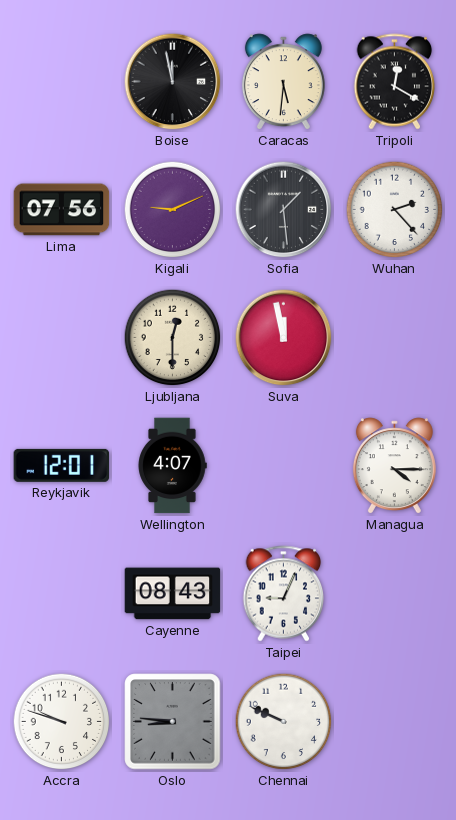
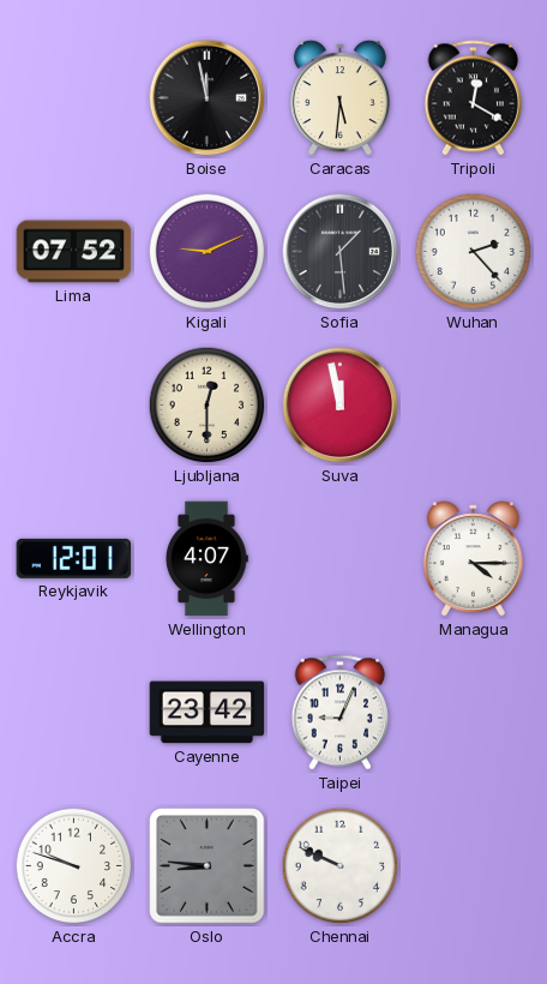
Lima: 07:56 -> 07:52 (74, 252)
Cayenne: 08:43 -> 23:42 (208, 713)
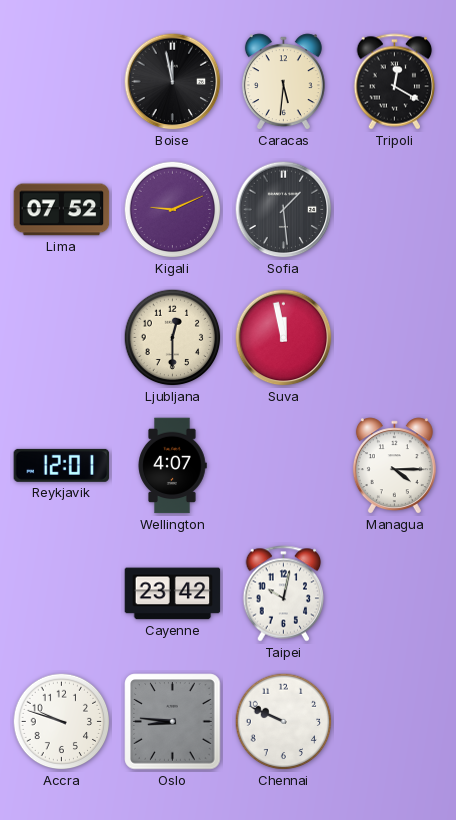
Wuhan: 2:23 -> none (474, 252)
Taipei: 9:04 -> 10:02 (284, 594)
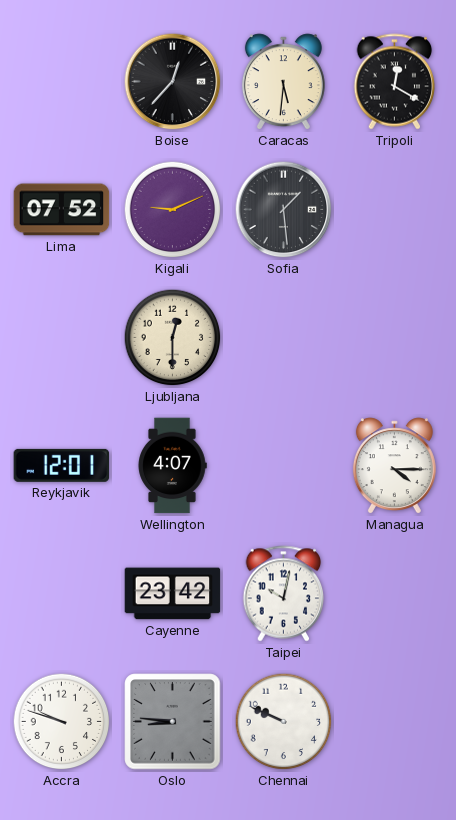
Boise: 11:58 -> 12:37 (173, 82)
Suva: 11:58 -> none (284, 338)
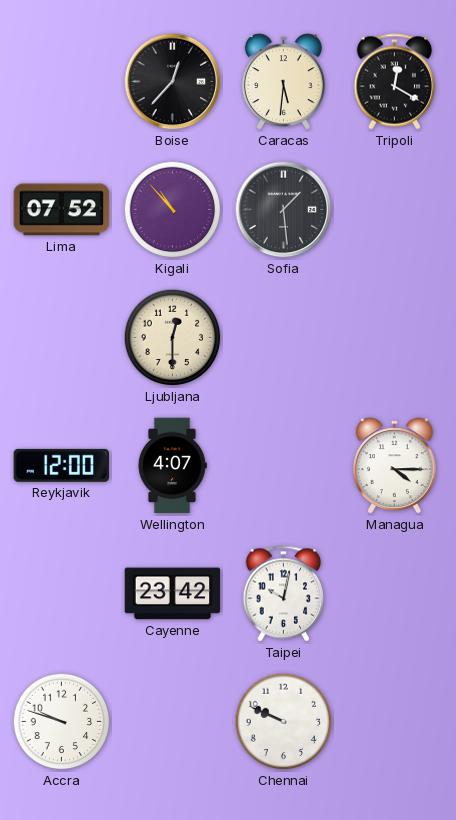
Kigali: 9:11 -> 10:53 (173, 210)
Reykjavik: 12:01 -> 12:00 (62, 465)
Oslo: 8:46 -> none (173, 722)
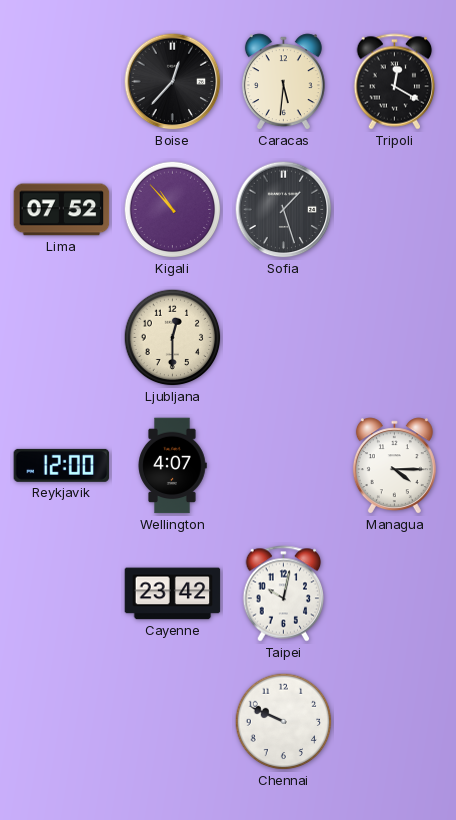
Sofia: 1:29 -> 1:27 (284, 210)
Accra: 9:48 -> none (62, 722)
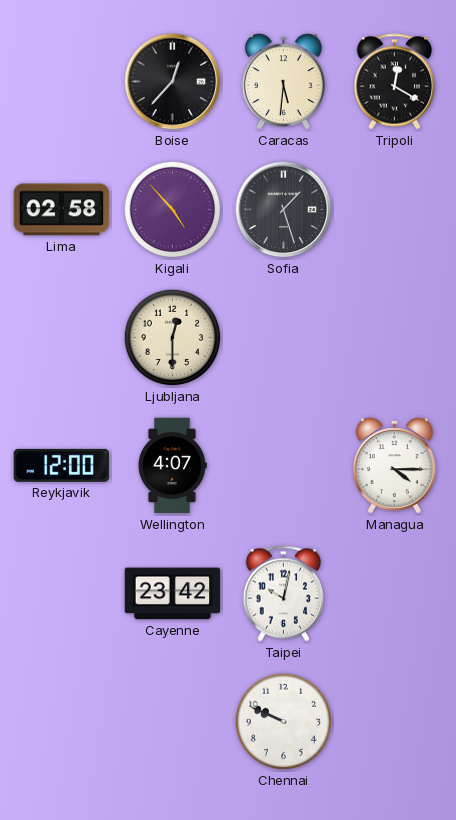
Lima: 07:52 -> 02:58 (62, 210)
Kigali: 10:53 -> 4:53 (173, 210)
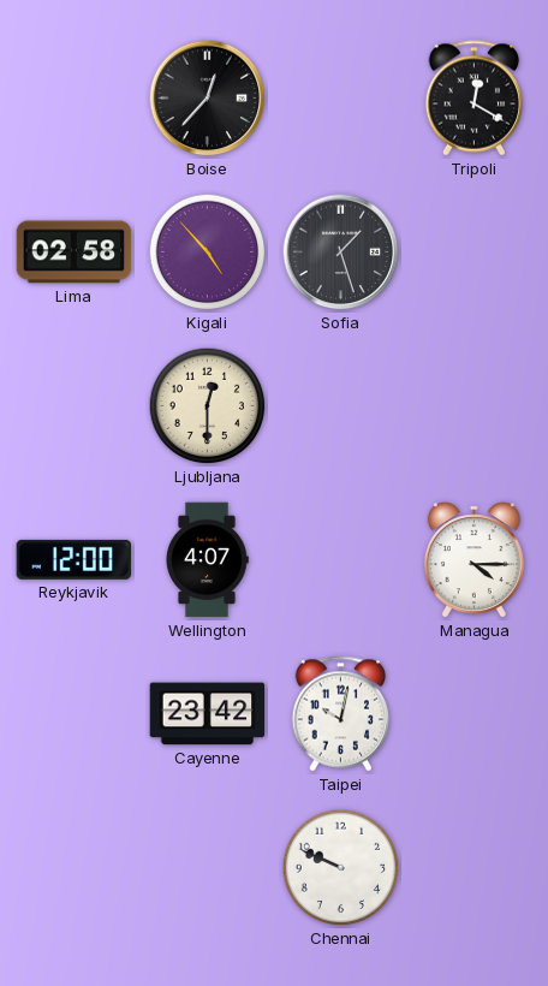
Caracas: 5:31 -> none (283, 82)
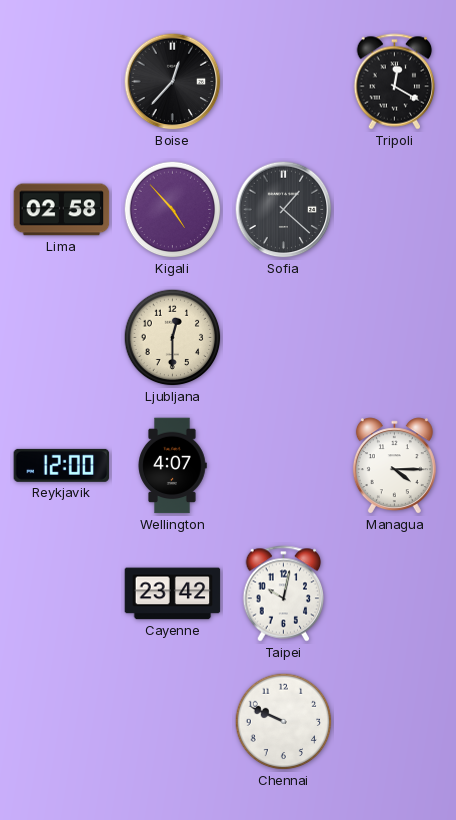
Sofia: 1:27 -> 1:22 (284, 210)
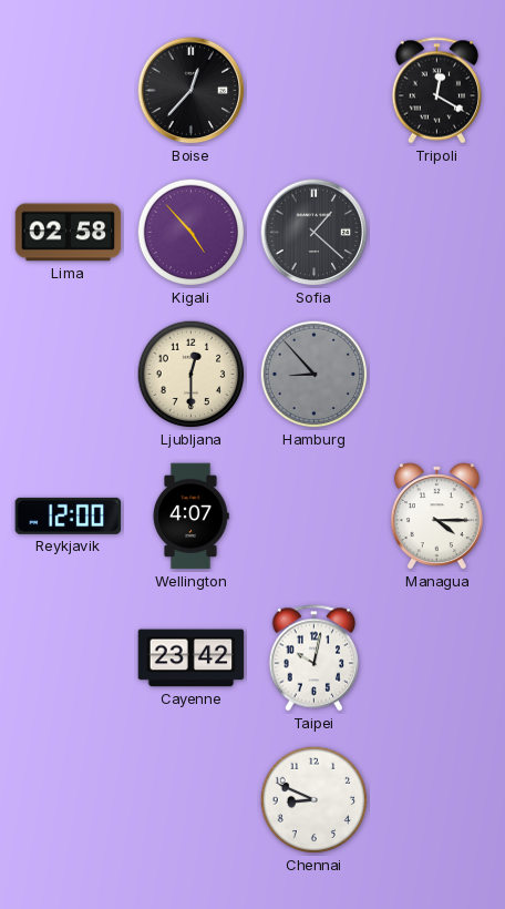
Hamburg: none -> 8:53 (315, 375)
Chennai: 9:49 -> 8:49 (315, 800)
